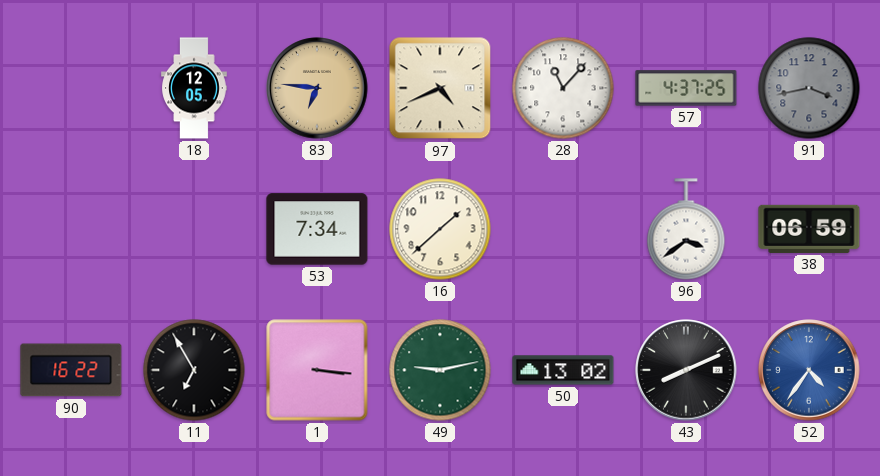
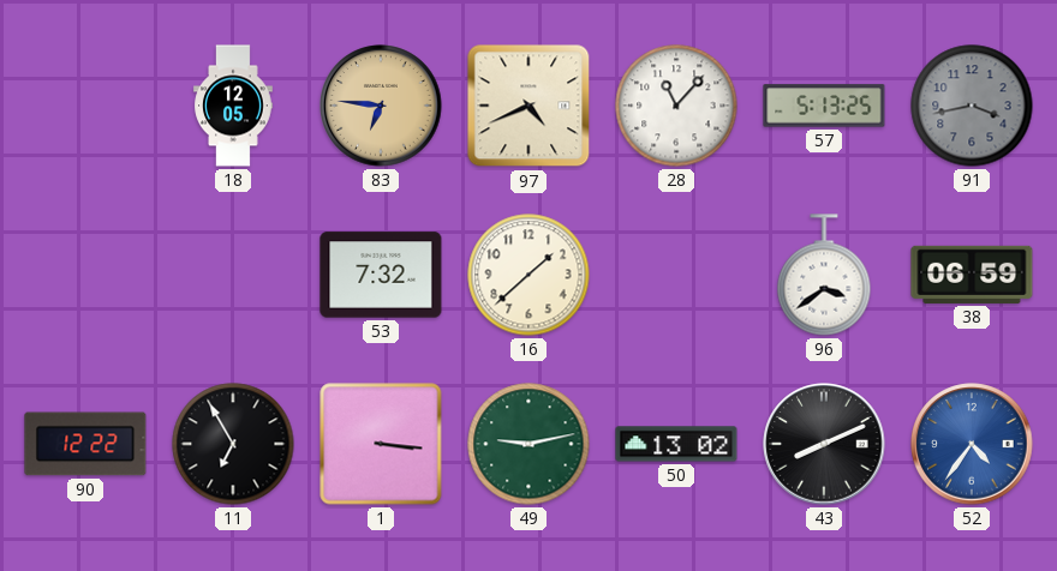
57: 4:37 -> 5:13 (824, 106)
53: 7:34 -> 7:32 (381, 275)
90: 16:22 -> 12:22 (85, 444)
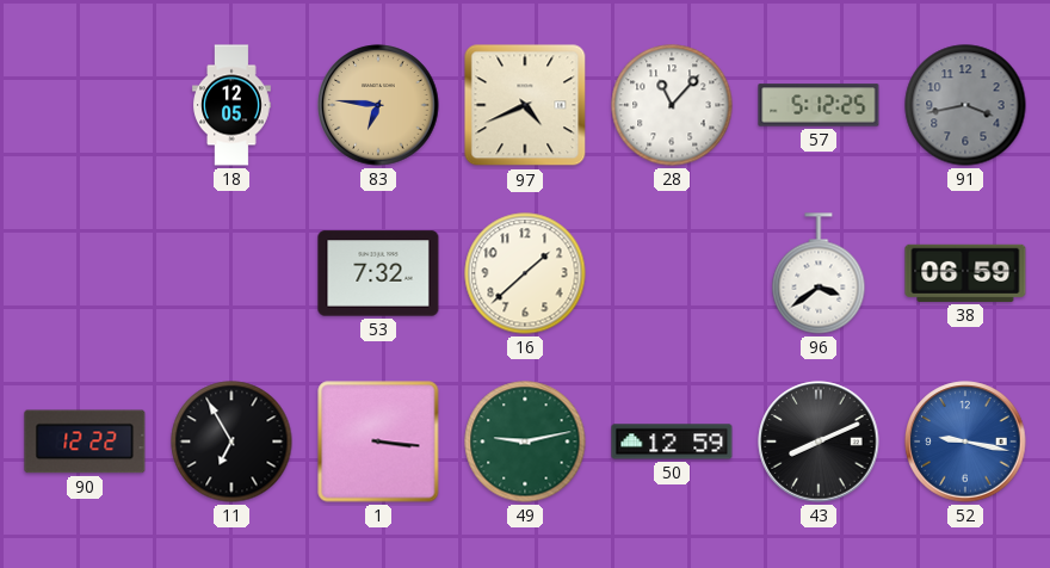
57: 5:13 -> 5:12 (819, 105)
50: 13:02 -> 12:59 (672, 442)
52: 4:36 -> 9:17 (965, 442)
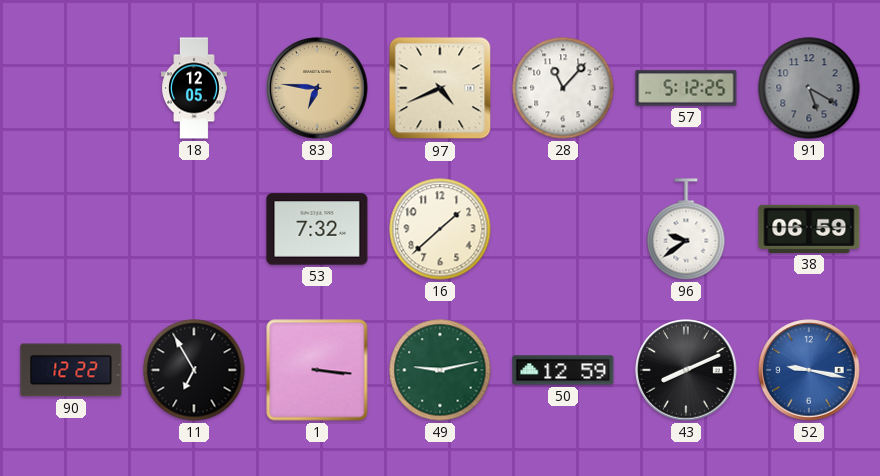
91: 3:43 -> 5:20 (809, 88)
96: 3:39 -> 9:39 (686, 229)
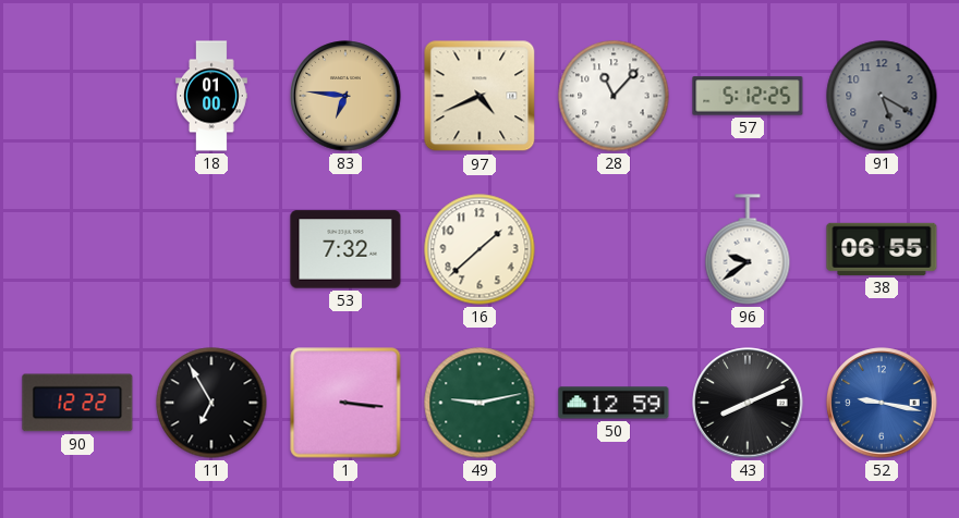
18: 12:05 -> 01:00 (211, 96)
38: 06:59 -> 06:55 (882, 249)
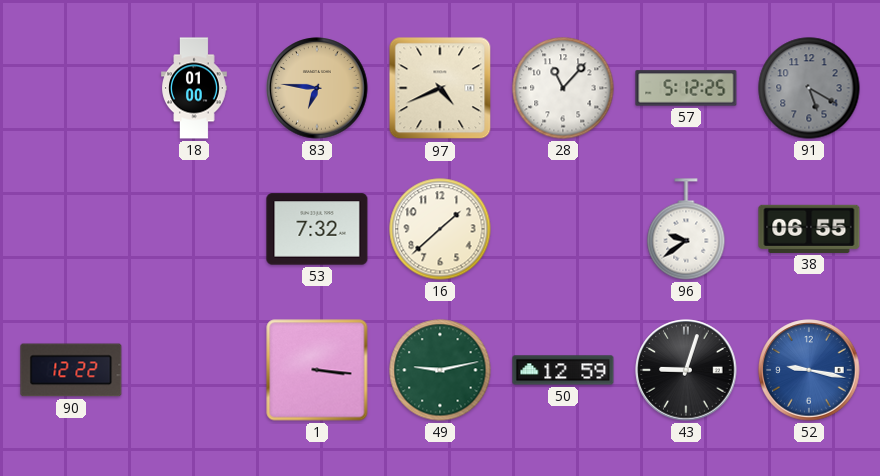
11: 6:55 -> none (211, 403)
43: 8:11 -> 9:03 (686, 370)
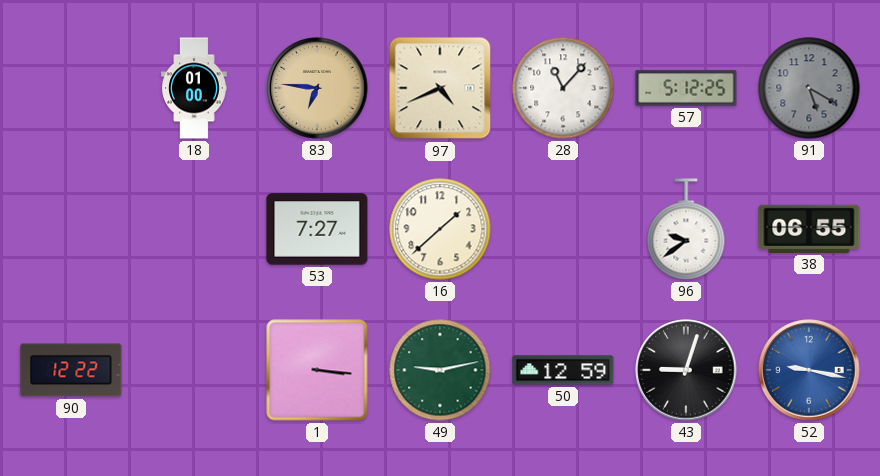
53: 7:32 -> 7:27 (317, 229)
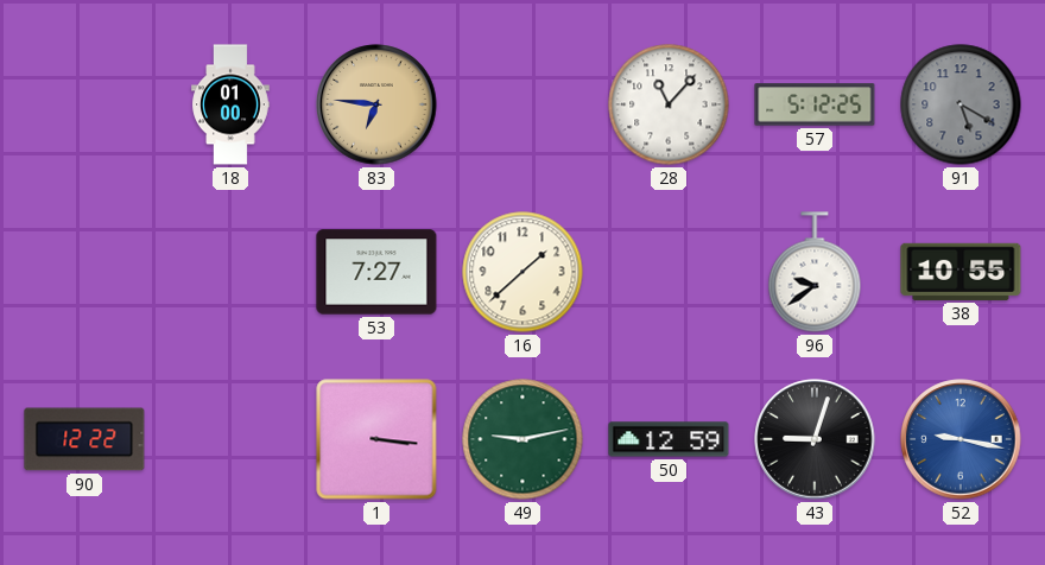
97: 4:41 -> none (440, 88)
38: 06:55 -> 10:55 (961, 272)
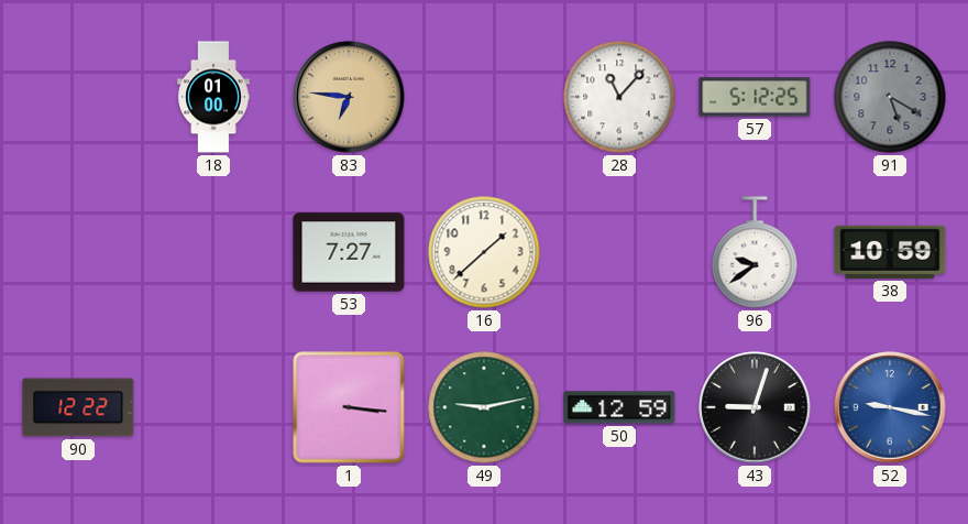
38: 10:55 -> 10:59 (890, 252)
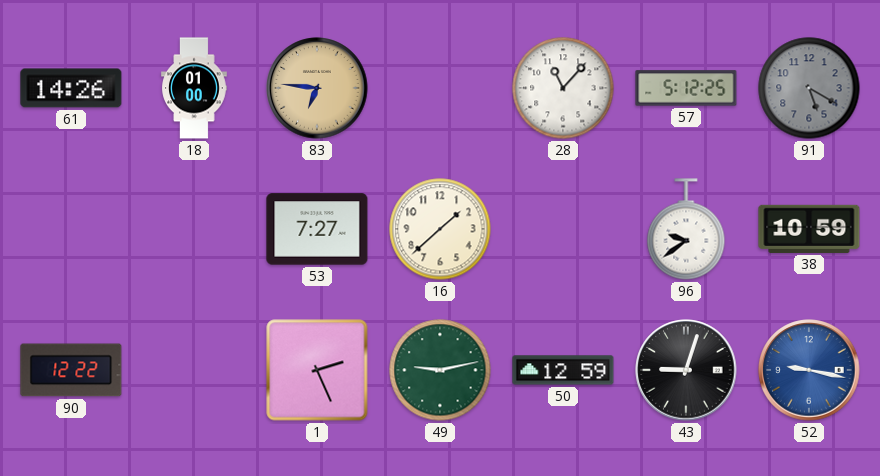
61: none -> 14:26 (71, 88)
1: 3:16 -> 2:26 (317, 370)
